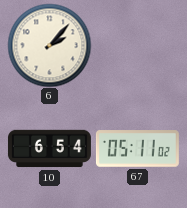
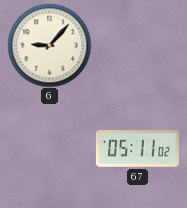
6: 2:07 -> 9:07 (49, 45)
10: 6:54 -> none (49, 149)
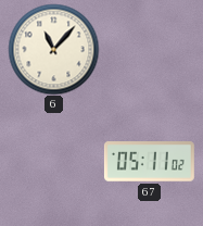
6: 9:07 -> 11:07 (53, 49)
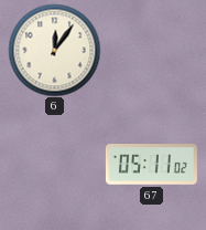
6: 11:07 -> 12:06 (54, 50)
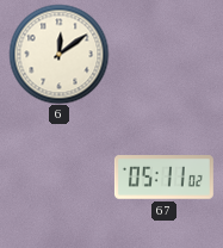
6: 12:06 -> 12:09 (58, 54)
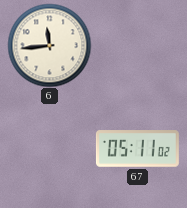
6: 12:09 -> 11:44 (49, 45)
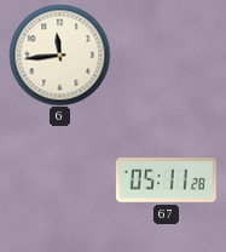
67: 05:11:02 -> 05:11:28 (166, 181)
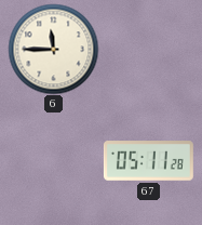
6: 11:44 -> 11:45 (53, 49)
